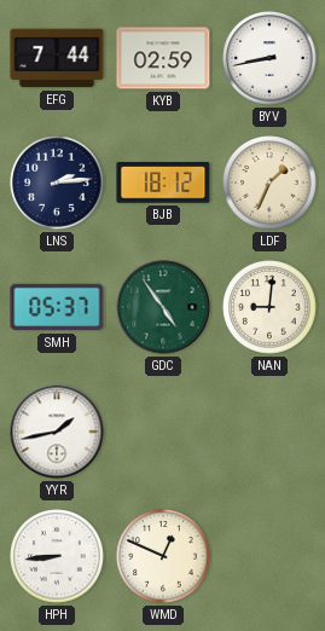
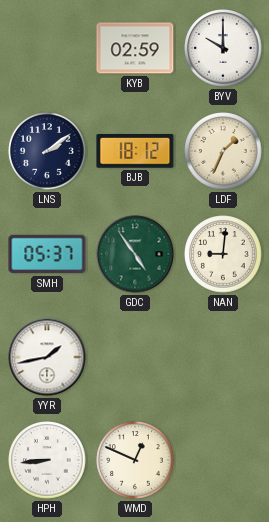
EFG: 7:44 -> none (57, 58)
BYV: 8:43 -> 10:00 (223, 48)
LNS: 2:14 -> 2:09 (47, 151)
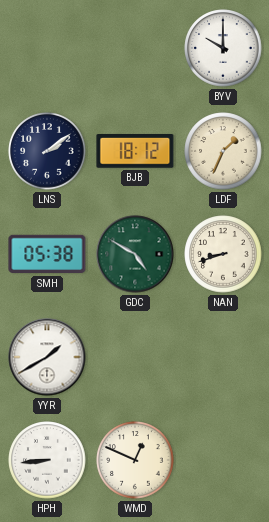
KYB: 02:59 -> none (135, 48)
SMH: 05:37 -> 05:38 (47, 254)
GDC: 4:54 -> 4:50 (135, 254)
NAN: 9:01 -> 8:42 (223, 254)
YYR: 1:43 -> 1:40 (47, 357)
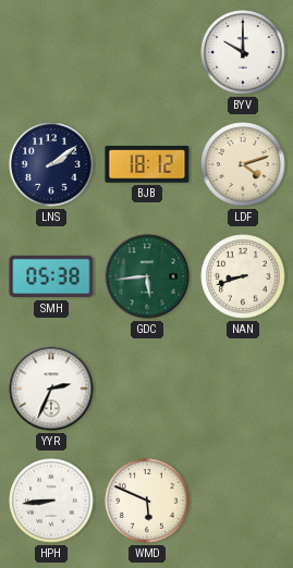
LDF: 1:34 -> 4:12 (243, 164)
GDC: 4:50 -> 5:44 (147, 276)
YYR: 1:40 -> 2:34 (51, 388)
WMD: 12:49 -> 5:49 (147, 501)
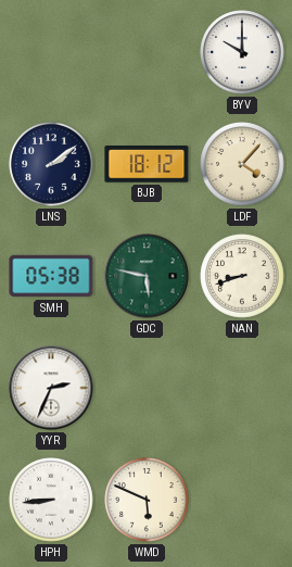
LDF: 4:12 -> 4:07 (242, 164)
GDC: 5:44 -> 5:47 (147, 276)
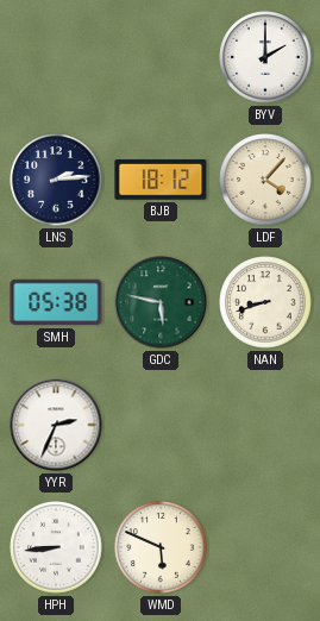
BYV: 10:00 -> 2:00 (265, 57)
LNS: 2:09 -> 2:14 (56, 180)
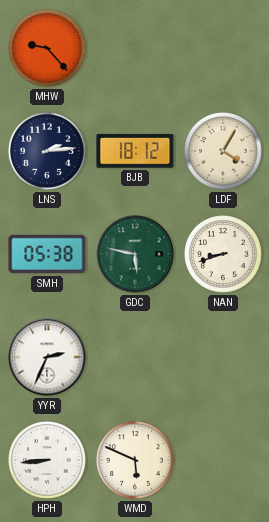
MHW: none -> 9:23 (47, 48)
BYV: 2:00 -> none (265, 57)
LDF: 4:07 -> 4:05 (223, 151)
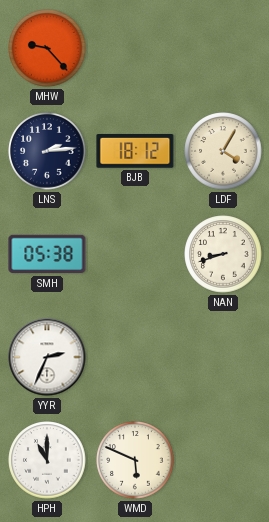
GDC: 5:47 -> none (135, 254)
HPH: 8:44 -> 11:00 (47, 460)
